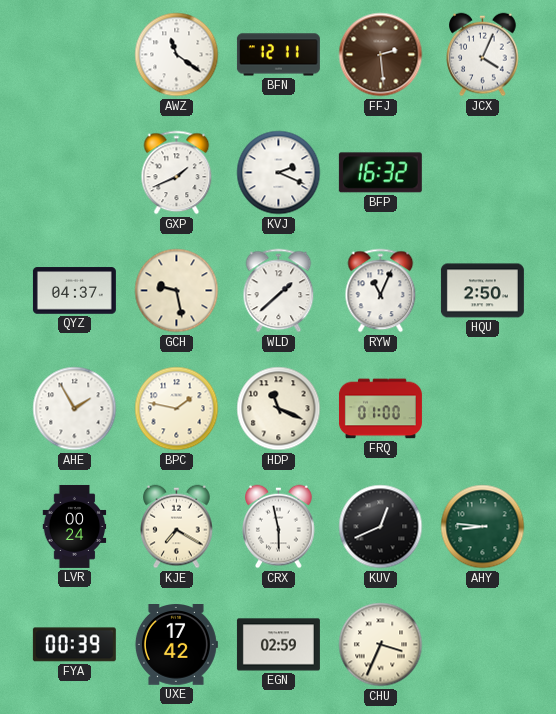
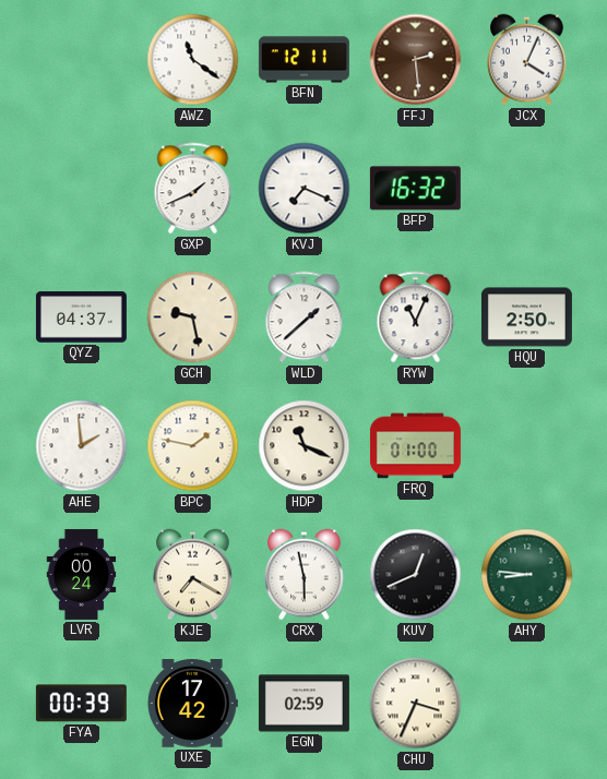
KVJ: 2:19 -> 7:19 (305, 189)
AHE: 1:55 -> 1:59 (82, 446)
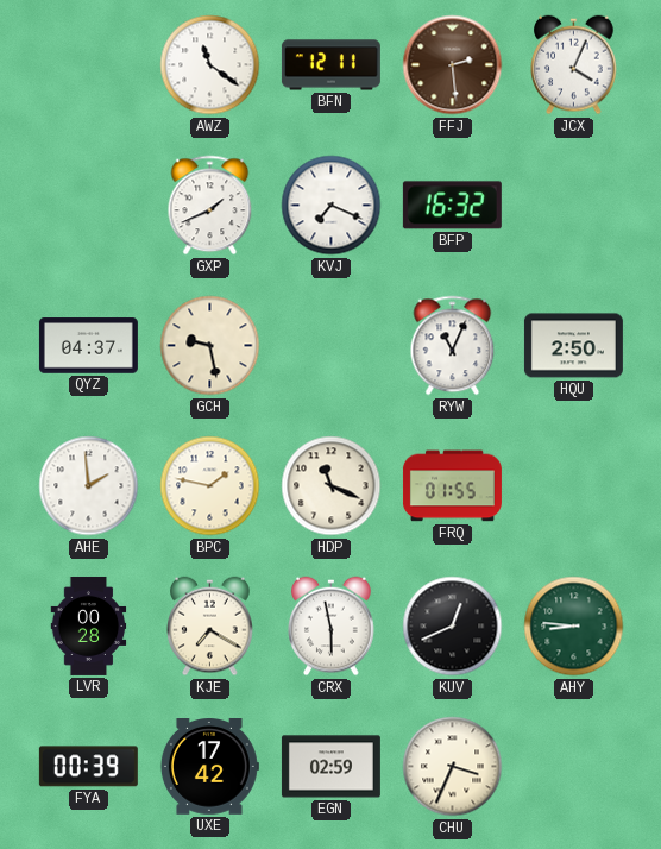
WLD: 1:38 -> none (305, 317)
FRQ: 01:00 -> 01:55 (452, 486)
LVR: 00:24 -> 00:28 (89, 625)
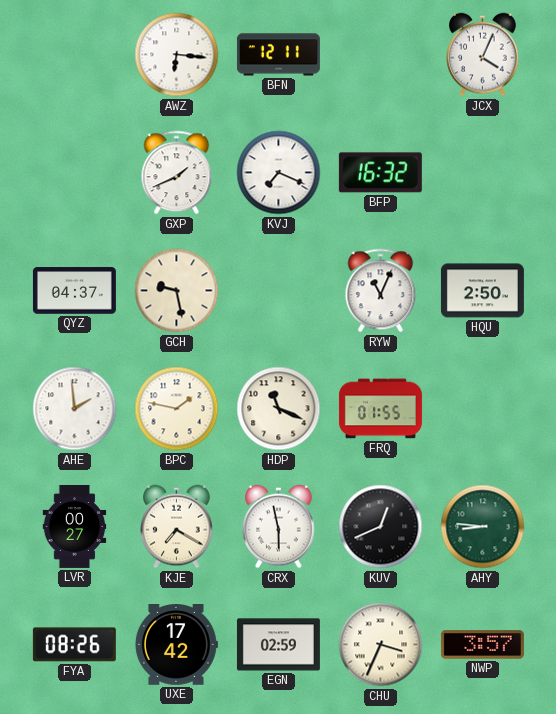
AWZ: 11:21 -> 6:16 (177, 55)
FFJ: 2:29 -> none (453, 65)
LVR: 00:28 -> 00:27 (75, 526)
FYA: 00:39 -> 08:26 (74, 645)
NWP: none -> 3:57 (482, 645)
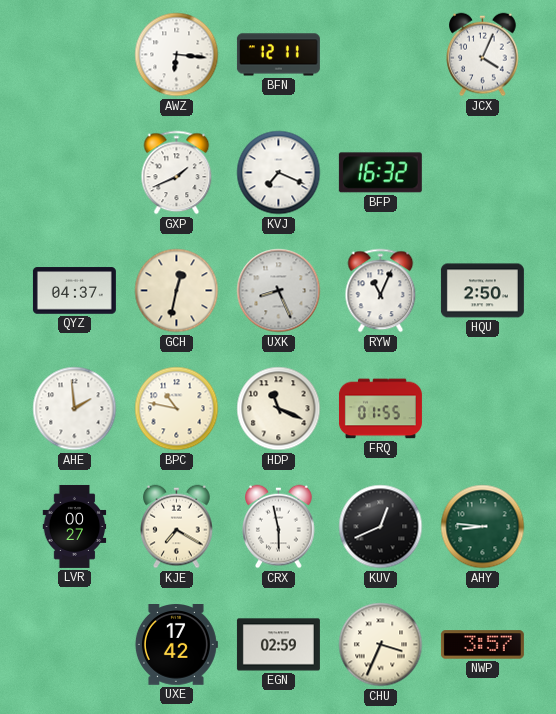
GCH: 9:28 -> 12:32 (177, 291)
UXK: none -> 8:26 (279, 291)
BPC: 1:47 -> 10:47 (177, 409)
FYA: 08:26 -> none (74, 645)
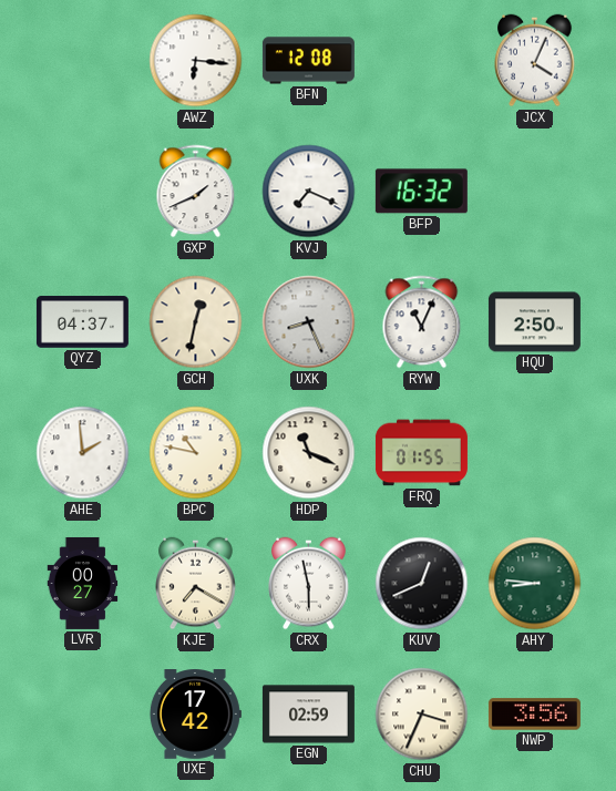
BFN: 12:11 -> 12:08 (308, 61)
NWP: 3:57 -> 3:56 (534, 715)
